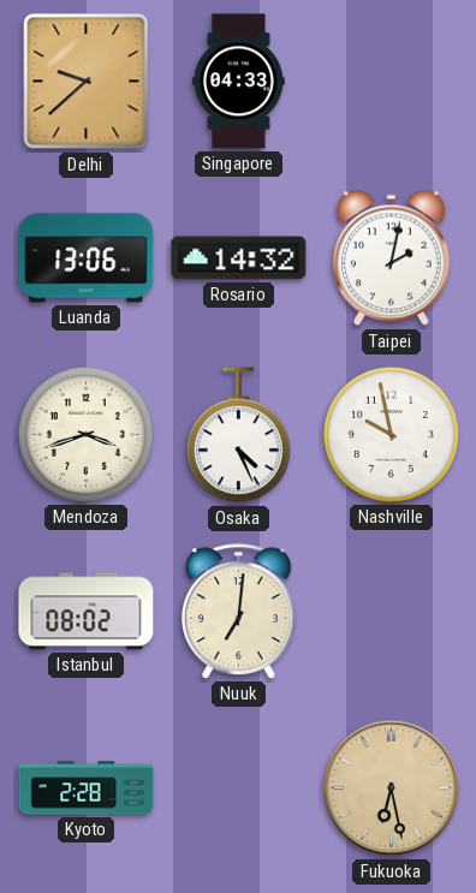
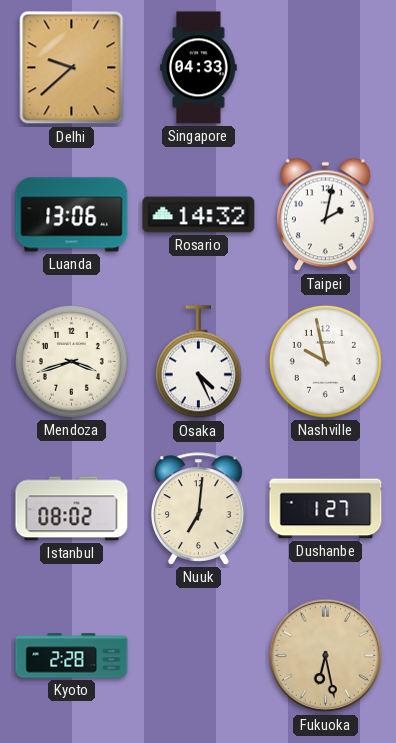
Dushanbe: none -> 1:27 (326, 509)
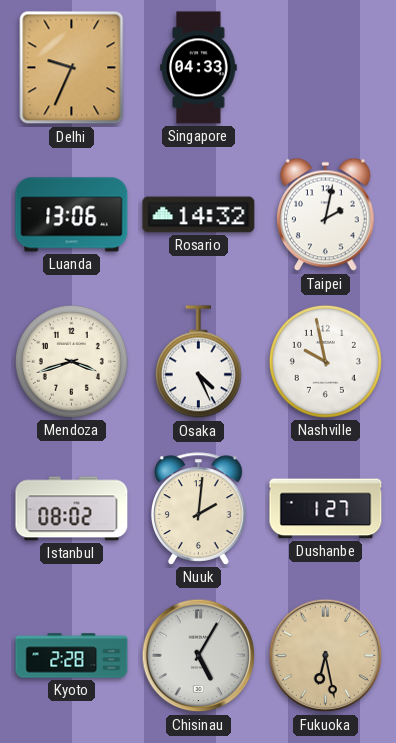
Delhi: 9:38 -> 9:34 (72, 68)
Nuuk: 7:01 -> 2:01 (199, 509)
Chisinau: none -> 5:05 (199, 656)
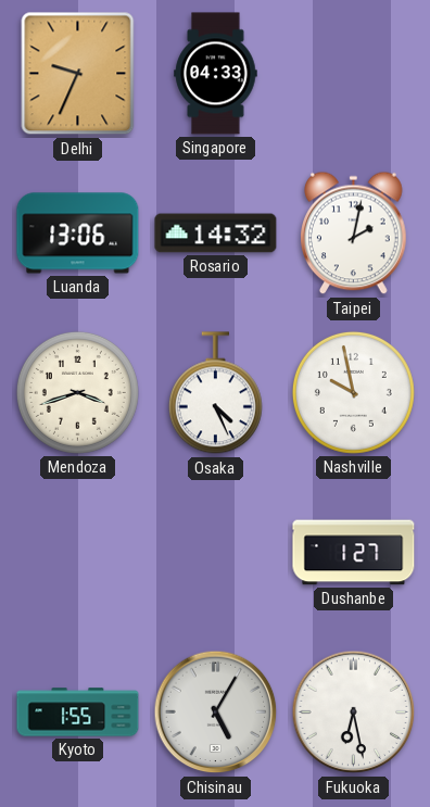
Istanbul: 08:02 -> none (72, 509)
Nuuk: 2:01 -> none (199, 509)
Kyoto: 2:28 -> 1:55 (78, 713)
Fukuoka dial: champagne -> white (354, 713)
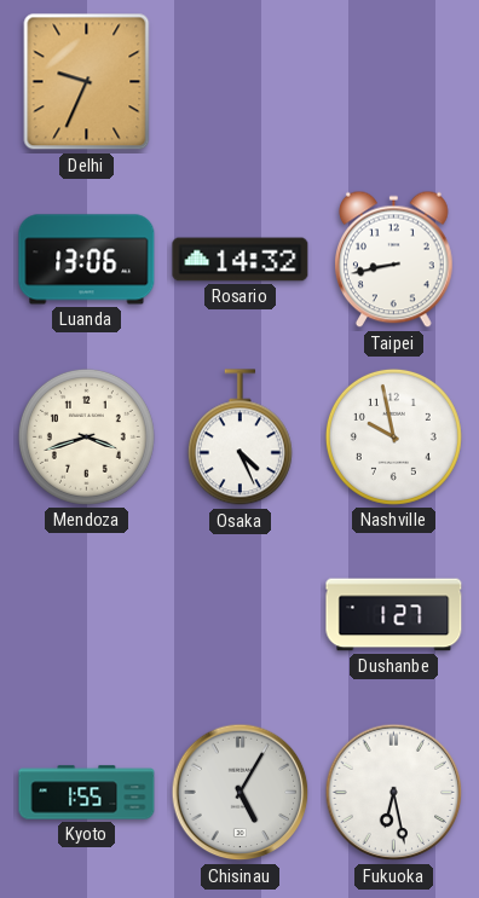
Singapore: 04:33 -> none (216, 74)
Taipei: 2:02 -> 8:43 (394, 260)
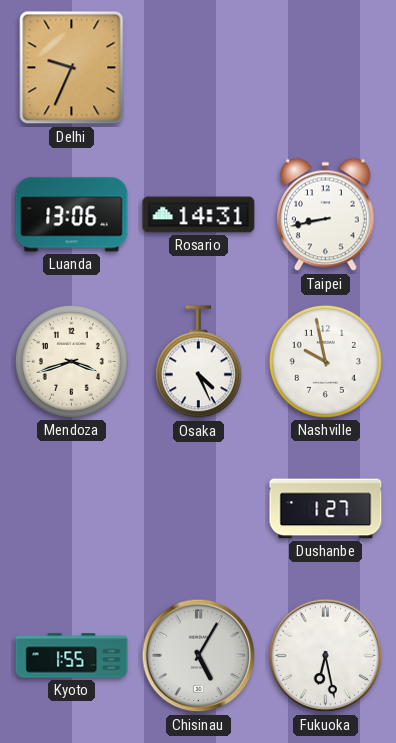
Rosario: 14:32 -> 14:31 (199, 215)
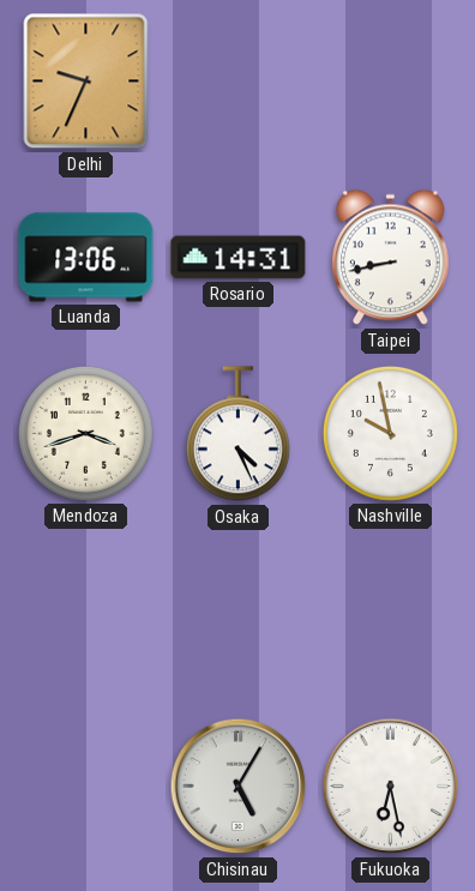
Dushanbe: 1:27 -> none (326, 509)
Kyoto: 1:55 -> none (72, 656)
